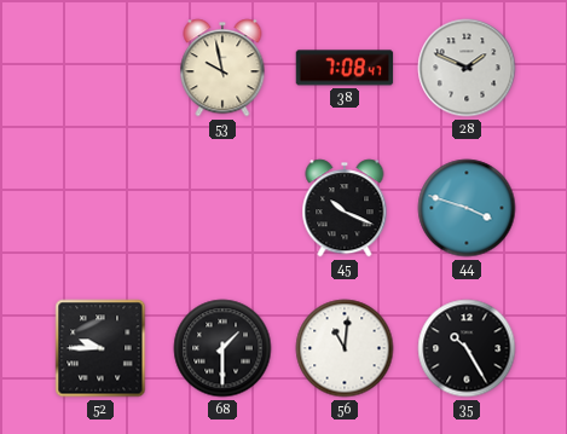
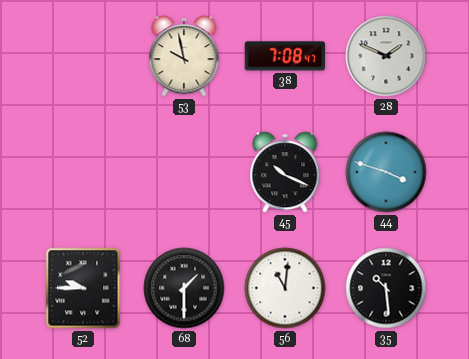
35: 10:25 -> 10:29 (386, 288)
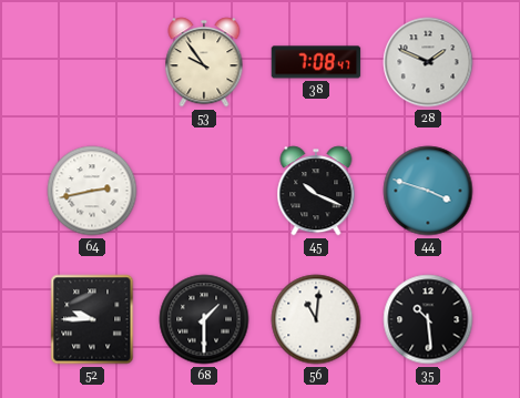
53: 9:58 -> 9:54 (204, 62)
64: none -> 2:43 (92, 191)
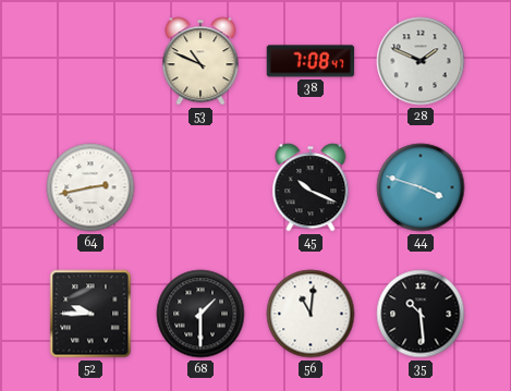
53: 9:54 -> 10:49 (200, 61)
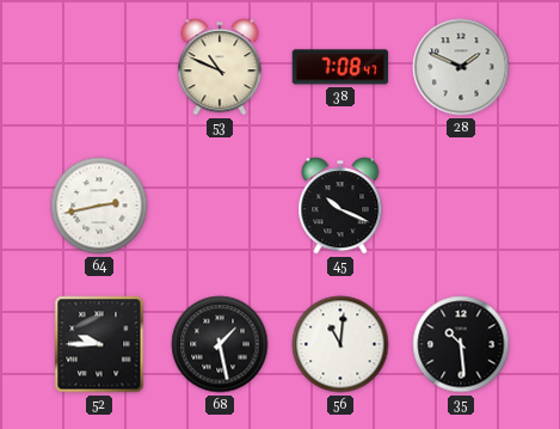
44: 3:48 -> none (421, 187)
68: 1:30 -> 1:28 (220, 344)
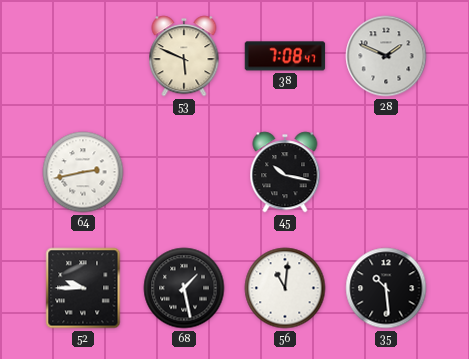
53: 10:49 -> 5:49 (184, 56)
45: 10:19 -> 10:17 (285, 172)
